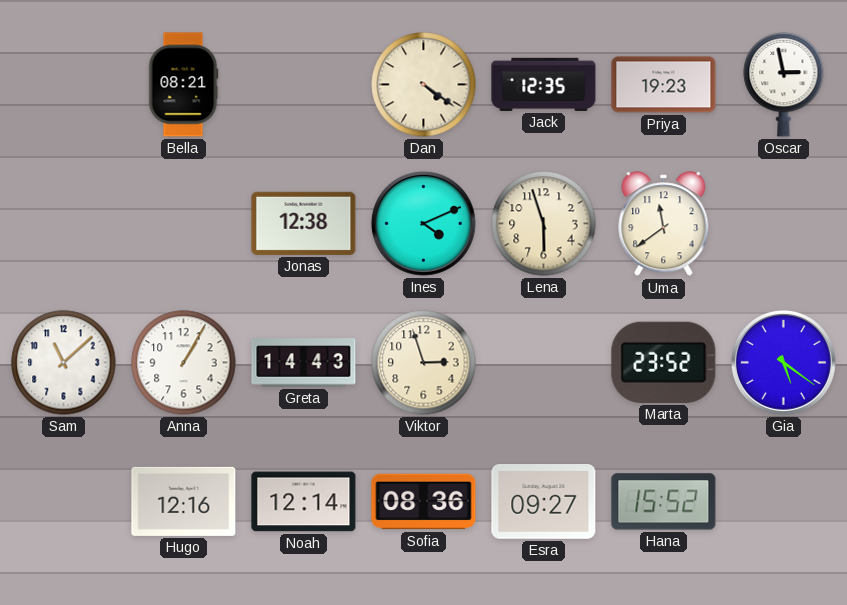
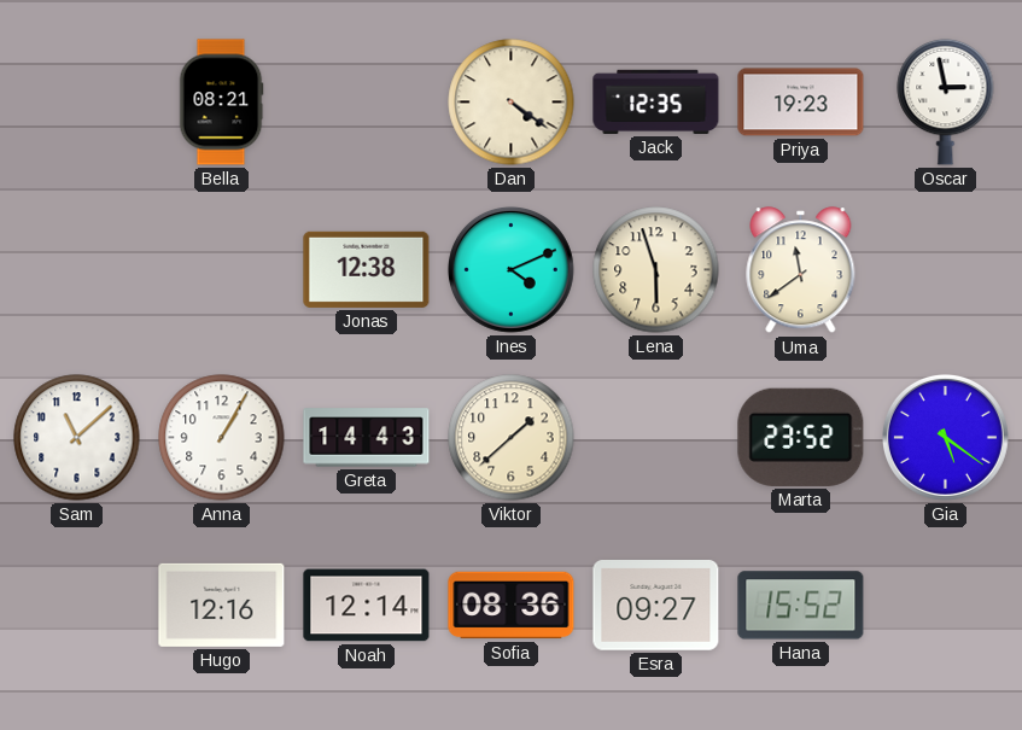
Viktor: 2:57 -> 1:38 (512, 438)
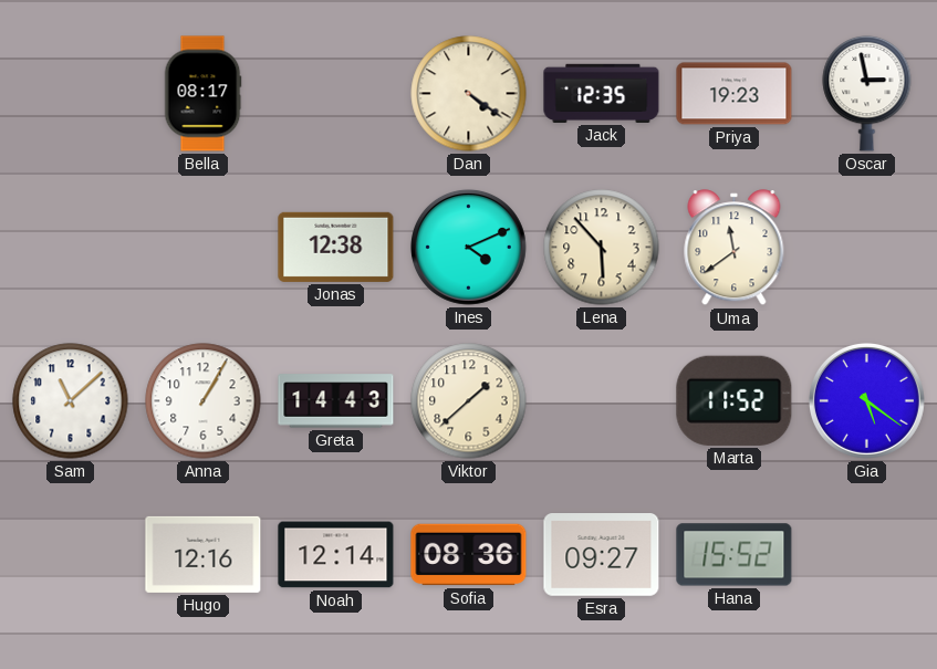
Bella: 08:21 -> 08:17 (202, 94)
Lena: 5:57 -> 5:53 (602, 248)
Marta: 23:52 -> 11:52 (735, 400)
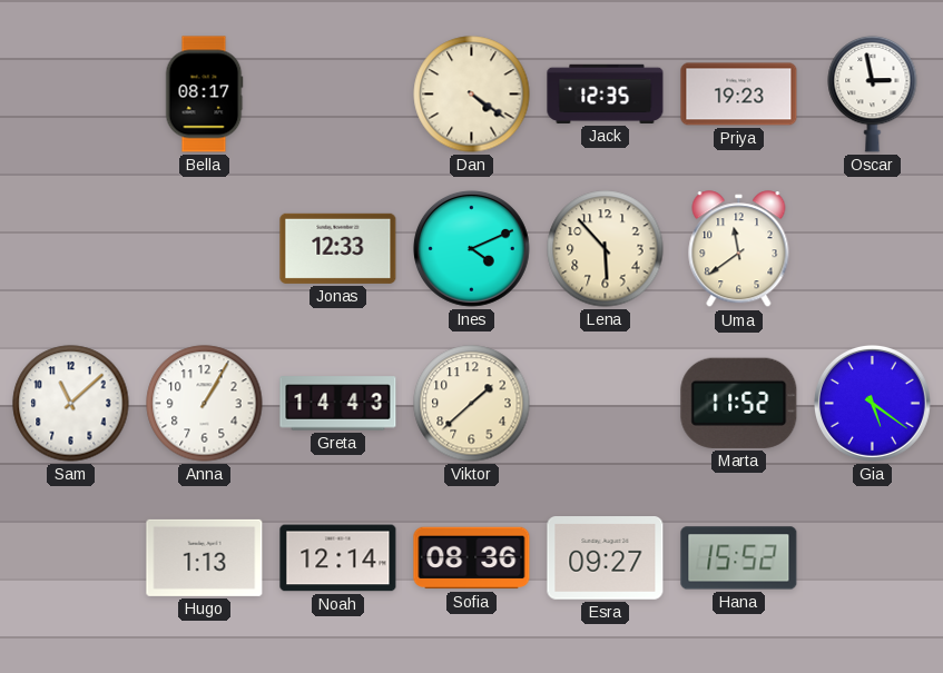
Jonas: 12:38 -> 12:33 (338, 248)
Hugo: 12:16 -> 1:13 (205, 557)
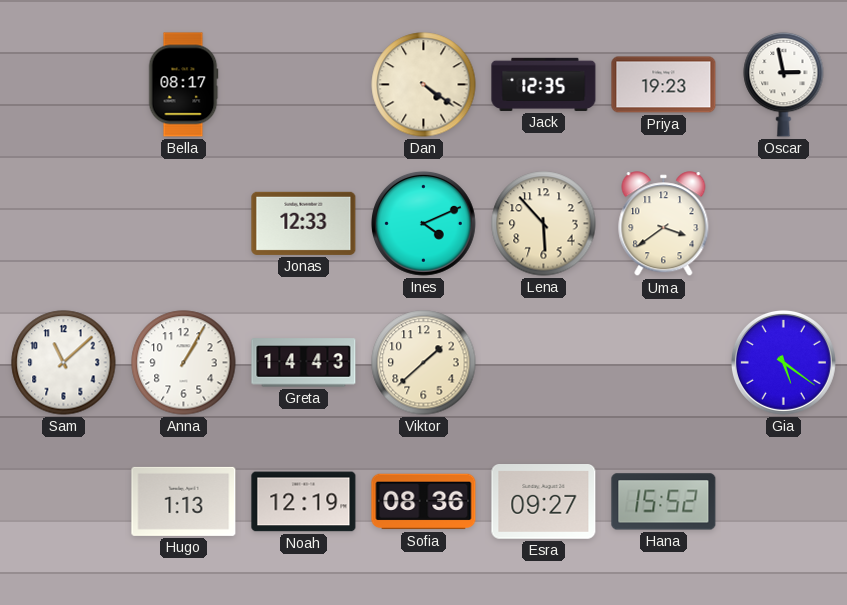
Uma: 11:39 -> 3:39 (664, 224)
Marta: 11:52 -> none (739, 403)
Noah: 12:14 -> 12:19 (304, 502)
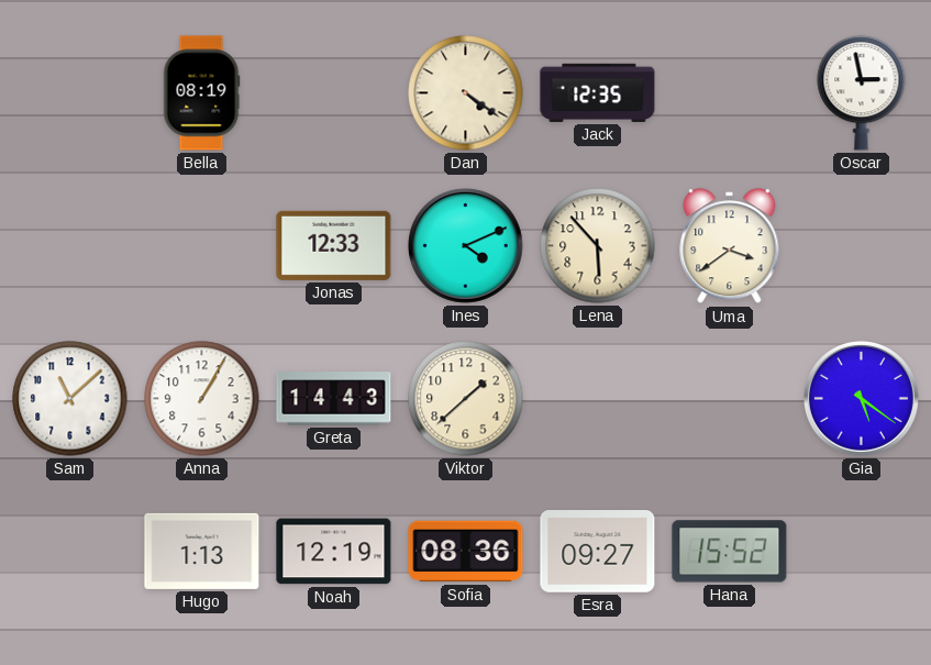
Bella: 08:17 -> 08:19 (201, 93)
Priya: 19:23 -> none (664, 85)
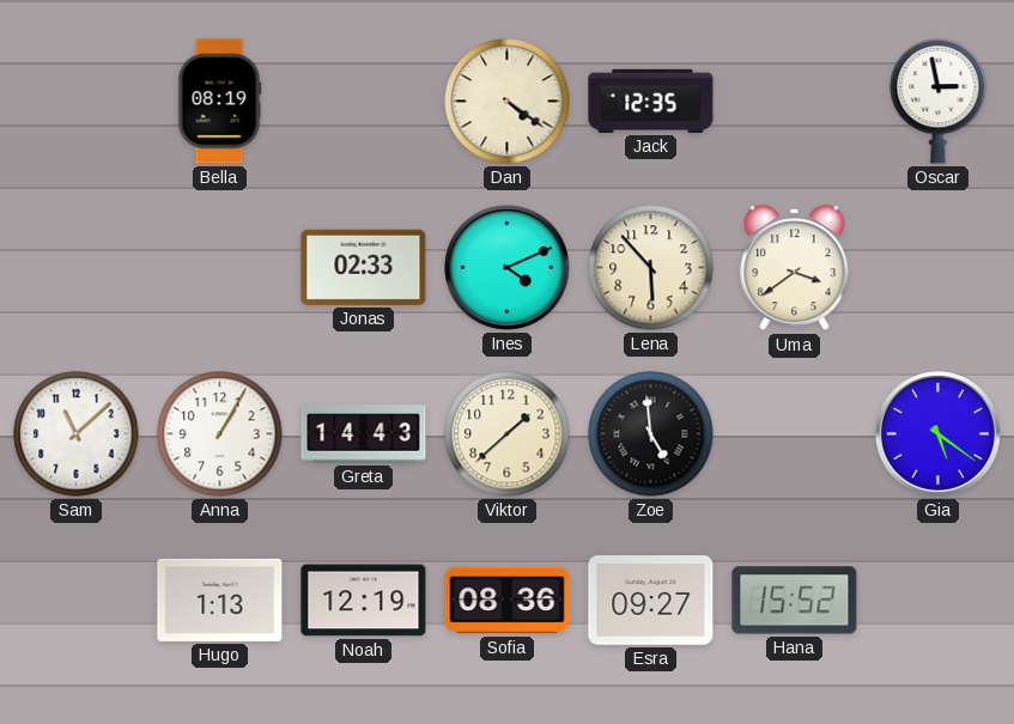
Jonas: 12:33 -> 02:33 (364, 267)
Zoe: none -> 4:59 (651, 434)
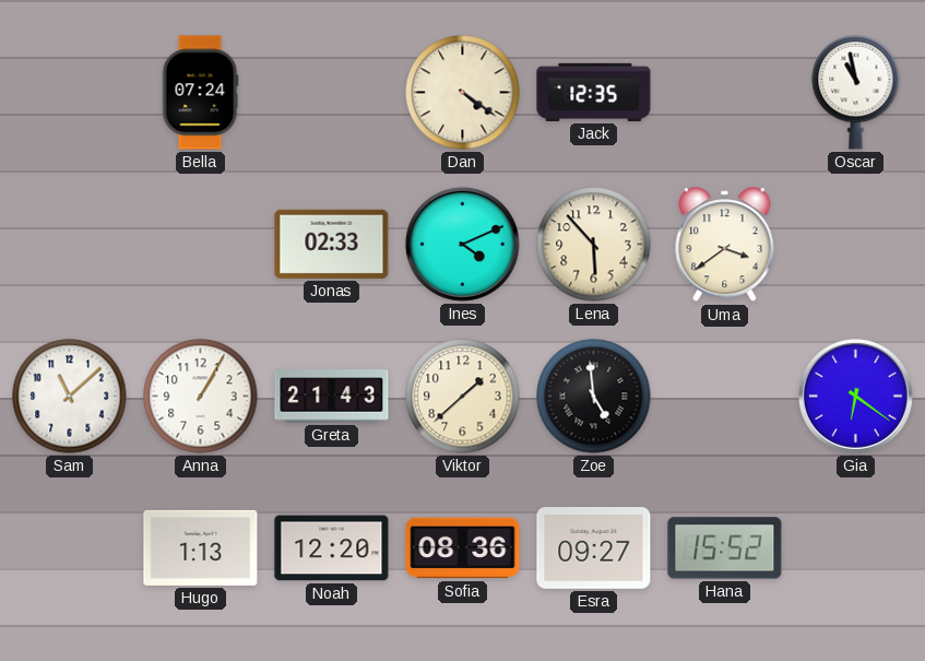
Bella: 08:19 -> 07:24 (200, 93)
Oscar: 2:58 -> 10:58 (856, 92)
Greta: 14:43 -> 21:43 (332, 397)
Gia: 5:21 -> 6:21 (855, 396)
Noah: 12:19 -> 12:20 (332, 548)
